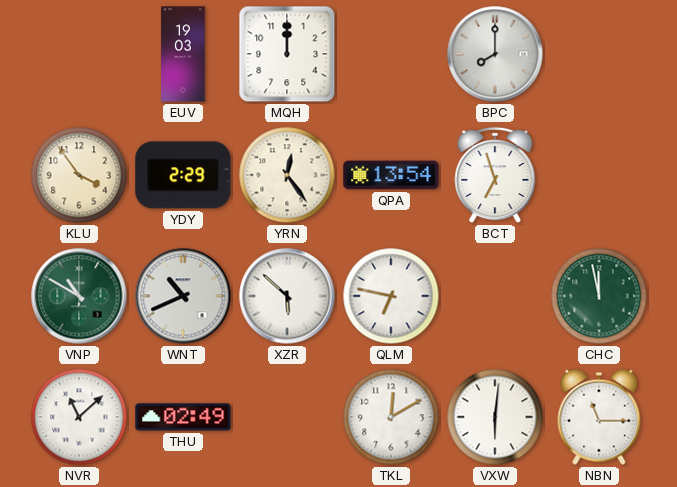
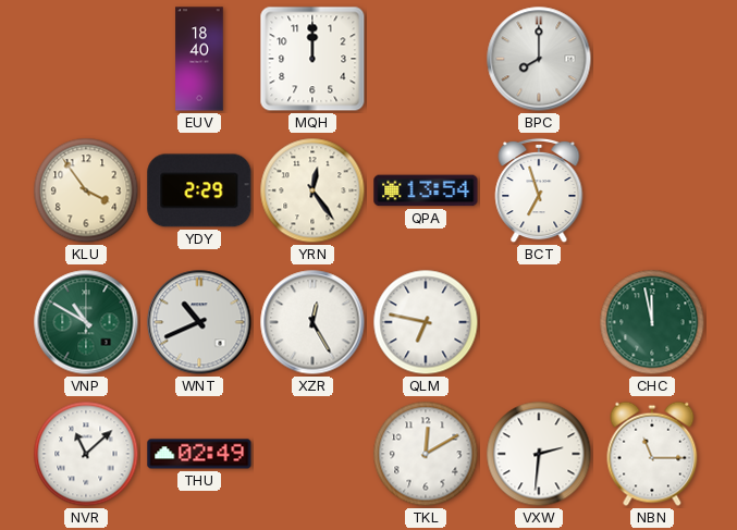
EUV: 19:03 -> 18:40 (199, 59)
XZR: 5:52 -> 12:25 (312, 322)
VXW: 6:01 -> 2:31 (539, 454)
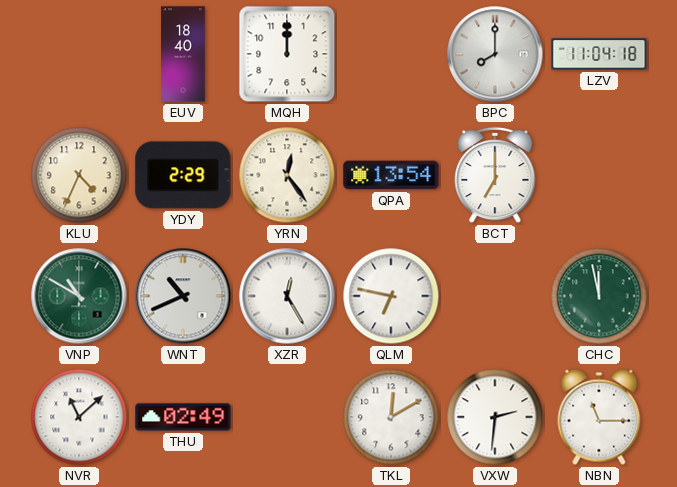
LZV: none -> 11:04 (599, 54)
KLU: 3:54 -> 4:34 (79, 175)
BCT: 6:57 -> 7:00 (495, 175)
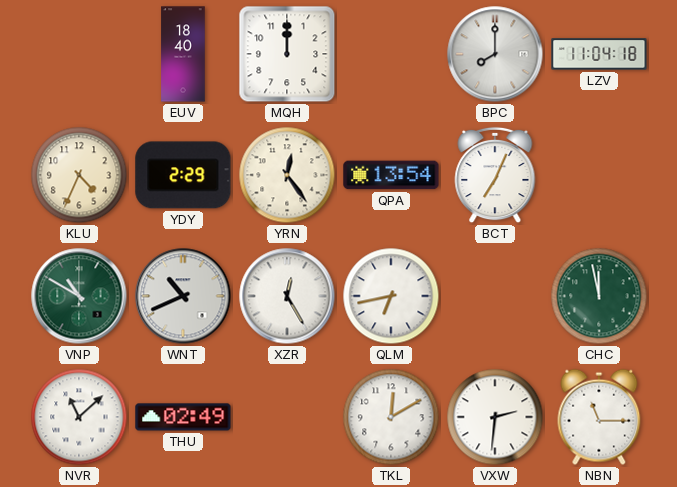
BCT: 7:00 -> 7:04 (495, 175)
QLM: 6:47 -> 6:43 (391, 296)
